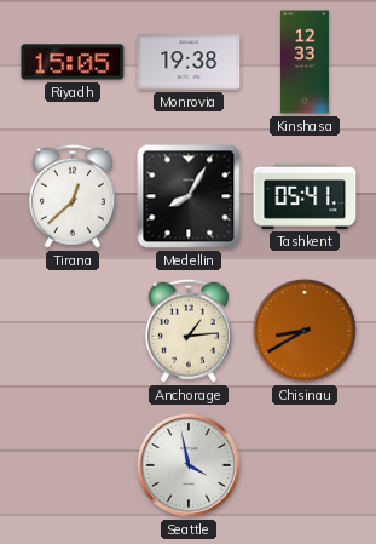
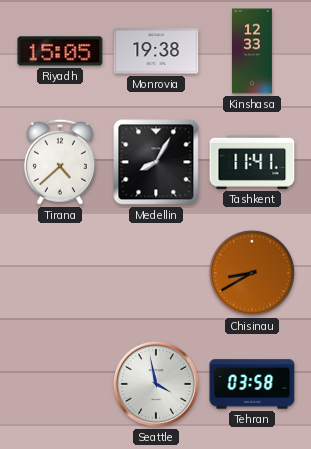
Tirana: 12:38 -> 4:38 (60, 162)
Tashkent: 05:41 -> 11:41 (252, 162)
Anchorage: 1:14 -> none (189, 331)
Tehran: none -> 03:58 (252, 384)
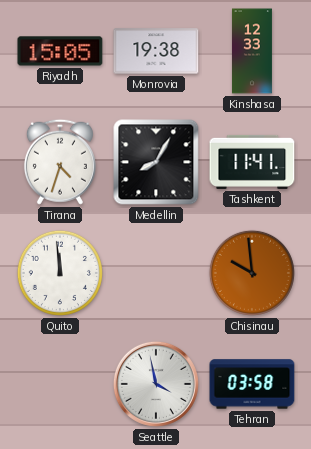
Tirana: 4:38 -> 4:33 (60, 162)
Quito: none -> 11:59 (60, 273)
Chisinau: 8:40 -> 9:59 (252, 273)
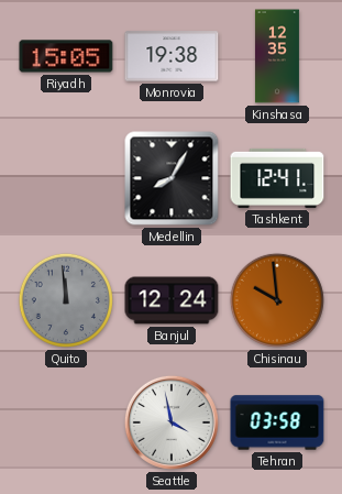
Kinshasa: 12:33 -> 12:35 (277, 56)
Tirana: 4:33 -> none (60, 162)
Tashkent: 11:41 -> 12:41 (277, 178)
Quito dial: white -> grey (66, 300)
Banjul: none -> 12:24 (172, 300)
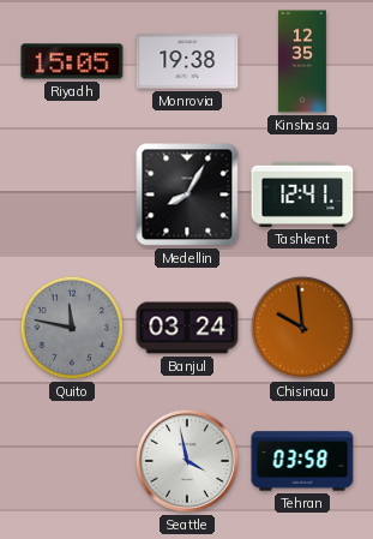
Quito: 11:59 -> 11:47 (72, 328)
Banjul: 12:24 -> 03:24 (187, 328)
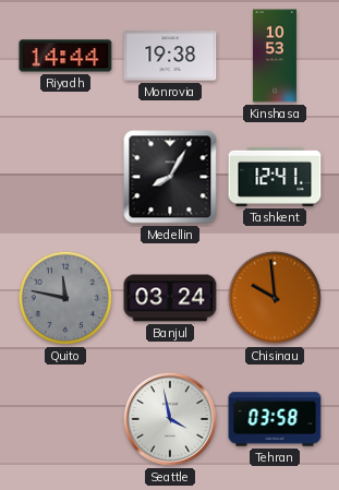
Riyadh: 15:05 -> 14:44 (65, 56)
Kinshasa: 12:35 -> 10:53 (275, 56)
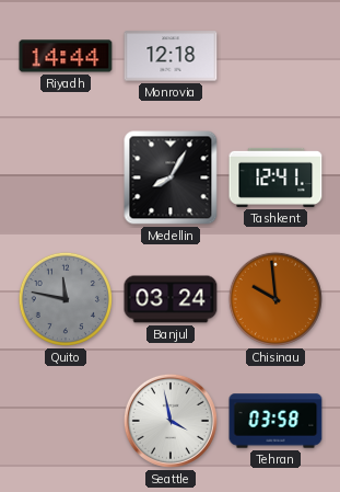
Monrovia: 19:38 -> 12:18 (171, 56)
Kinshasa: 10:53 -> none (275, 56)
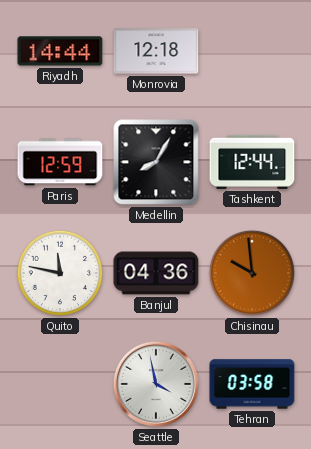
Paris: none -> 12:59 (60, 162)
Tashkent: 12:41 -> 12:44 (252, 162)
Quito dial: grey -> white (60, 273)
Banjul: 03:24 -> 04:36 (156, 273)
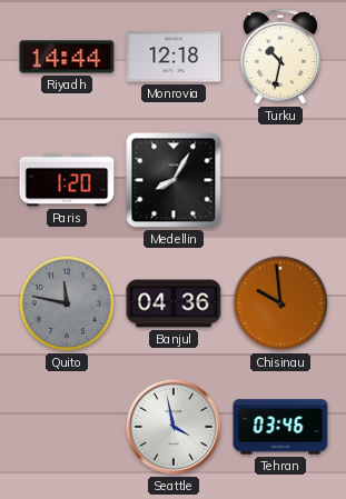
Turku: none -> 10:32 (280, 57)
Paris: 12:59 -> 1:20 (67, 180)
Tashkent: 12:44 -> none (252, 162)
Quito dial: white -> grey (67, 303)
Tehran: 03:58 -> 03:46 (280, 427)
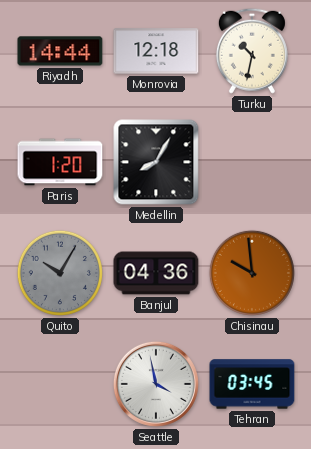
Quito: 11:47 -> 10:05 (60, 273)
Tehran: 03:46 -> 03:45 (252, 384)
